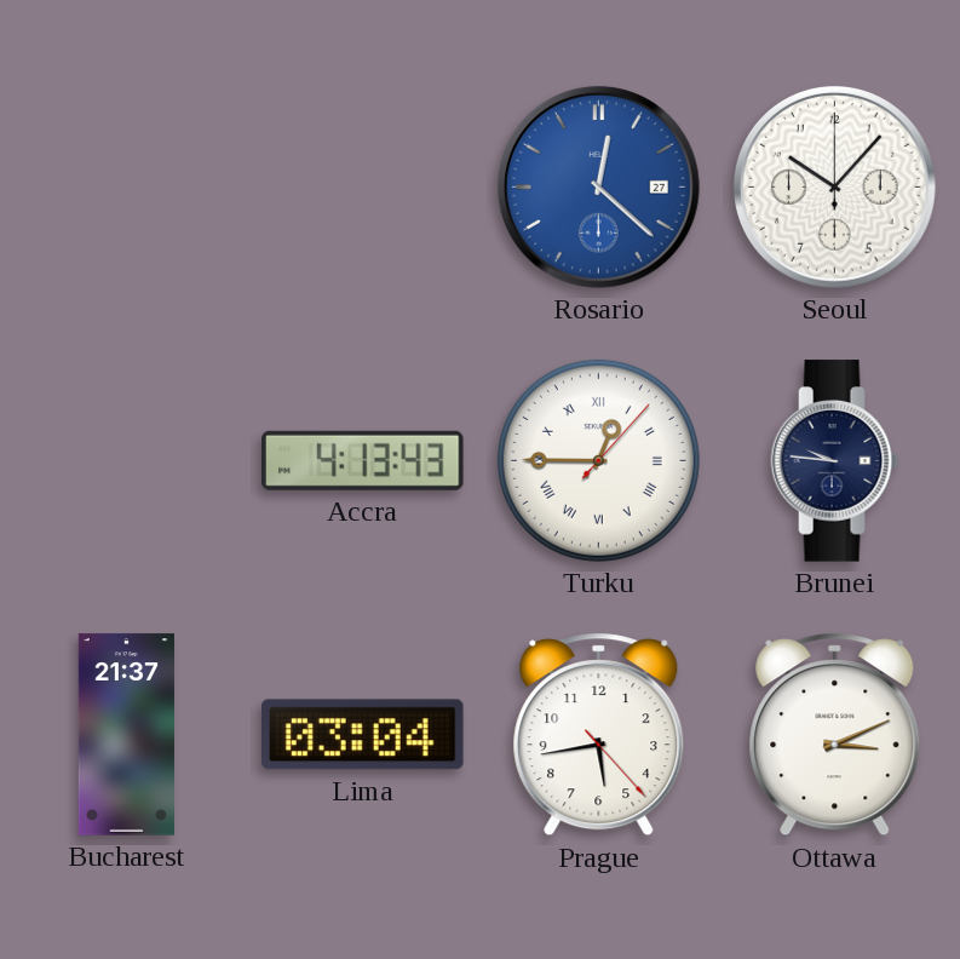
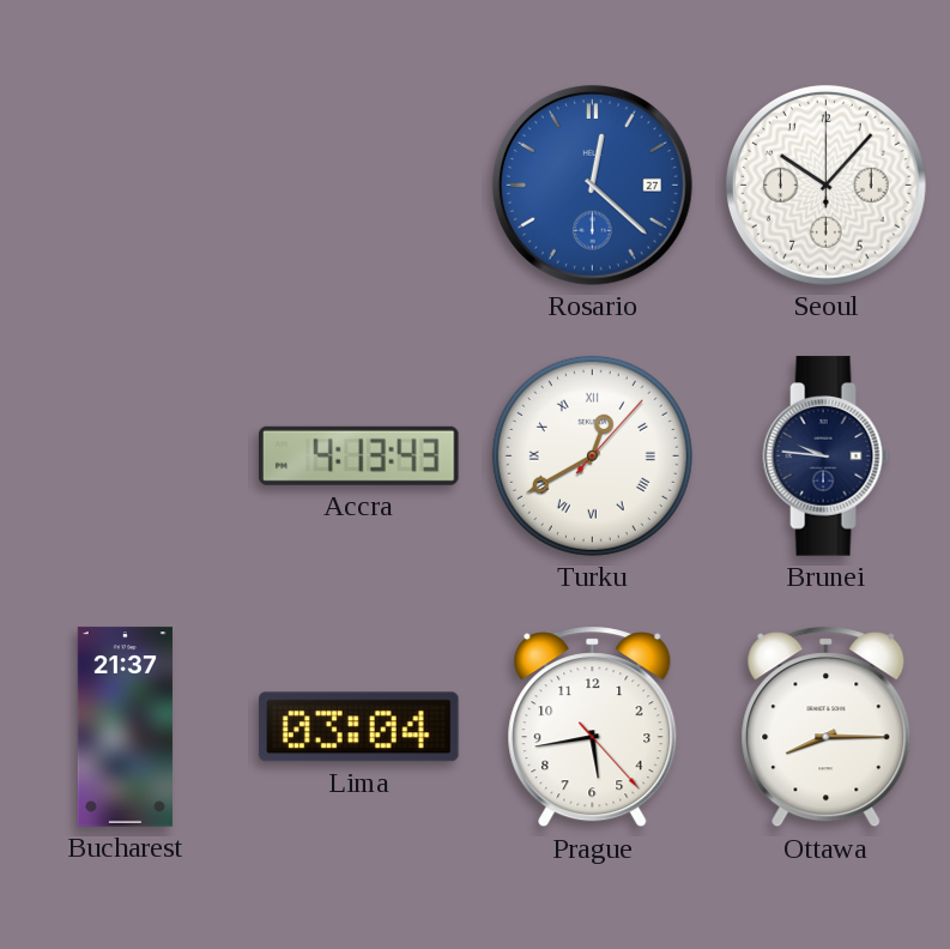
Turku: 12:45 -> 12:40 (592, 455)
Ottawa: 3:11 -> 8:15 (827, 727)
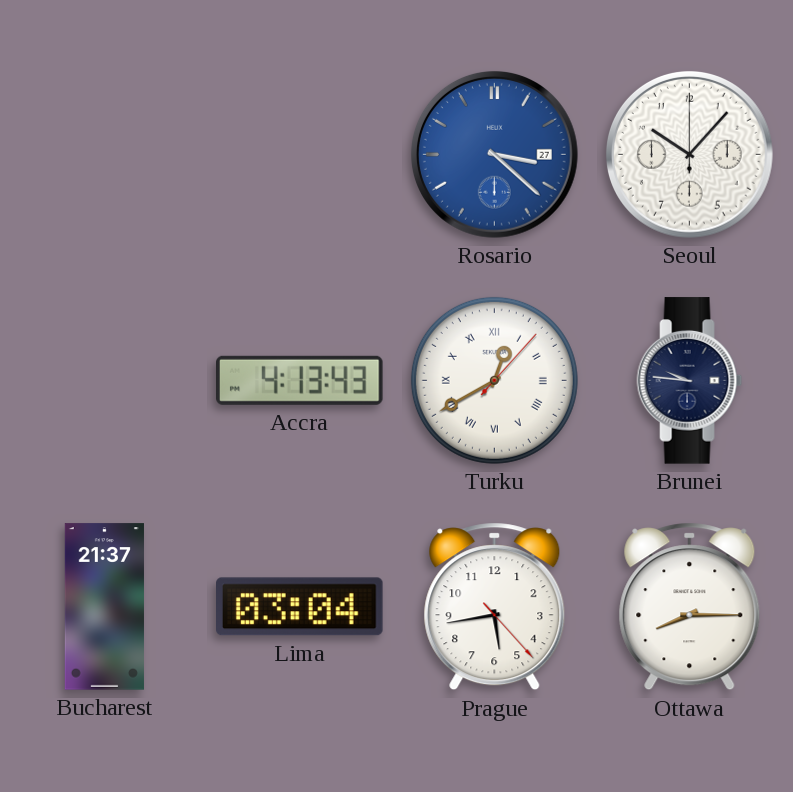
Rosario: 12:22 -> 3:22 (494, 154)
